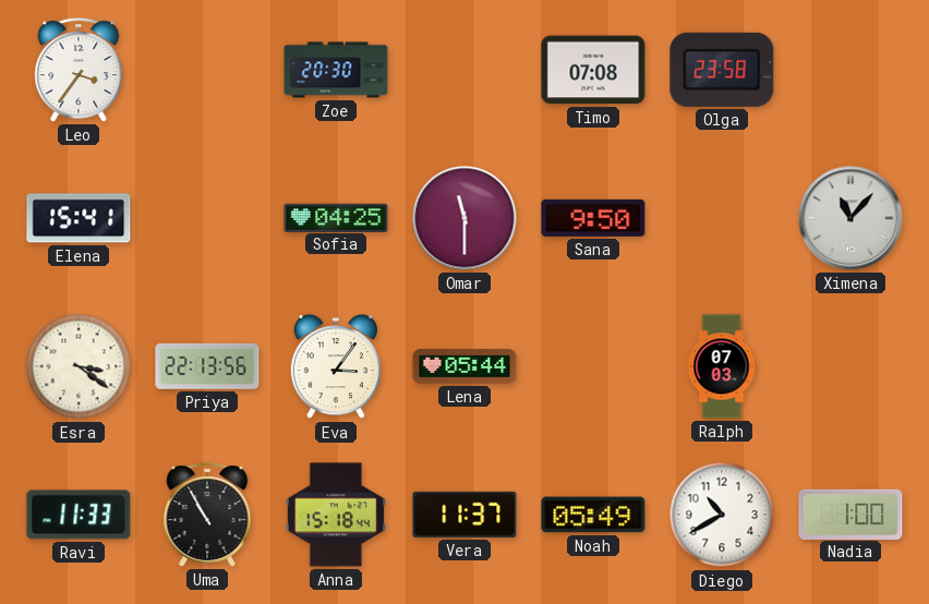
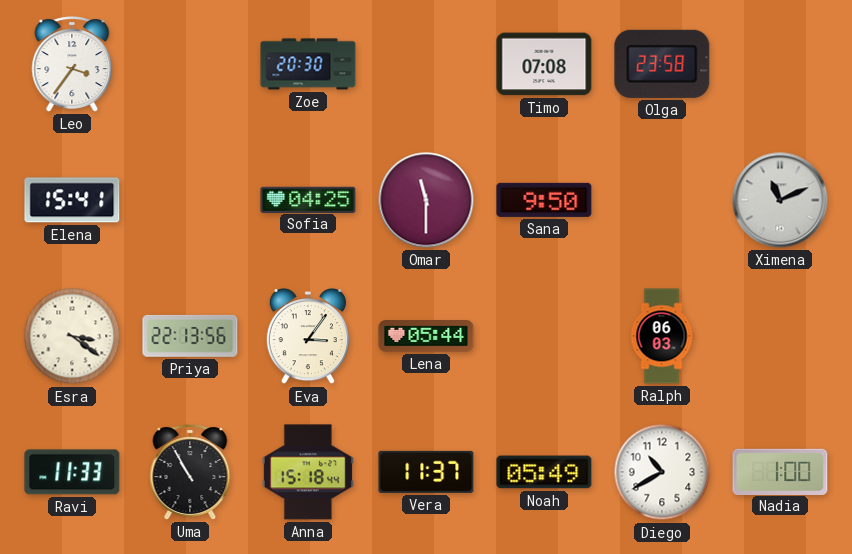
Ximena: 11:07 -> 11:11 (780, 200)
Ralph: 07:03 -> 06:03 (662, 336)
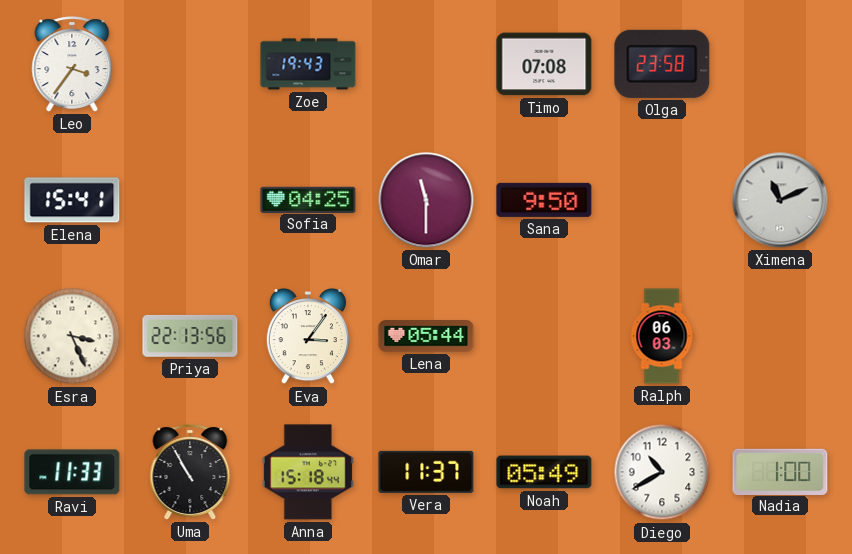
Zoe: 20:30 -> 19:43 (308, 64)
Esra: 3:21 -> 3:26 (72, 336)
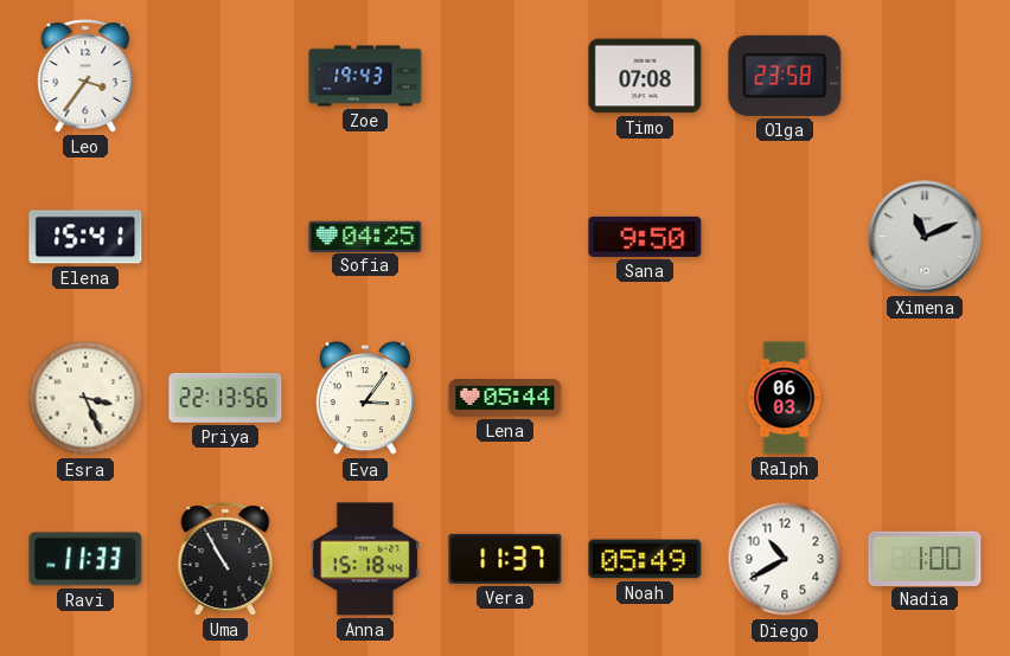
Omar: 11:30 -> none (426, 200)
